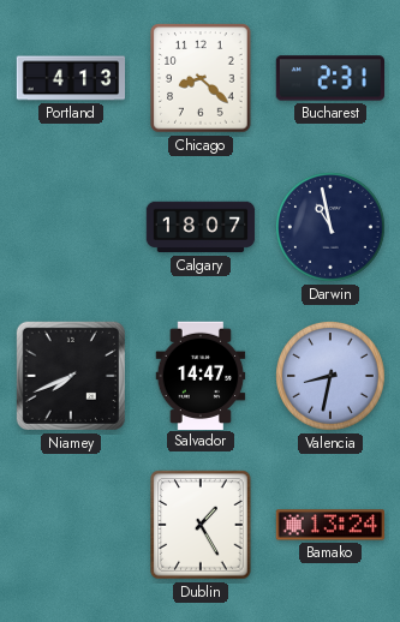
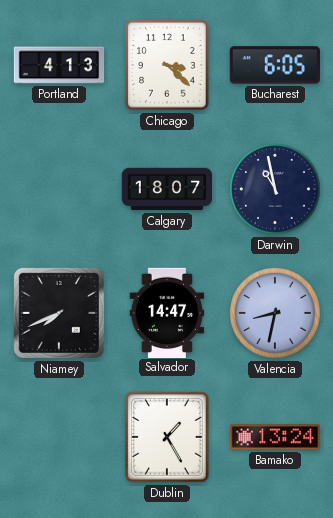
Chicago: 8:22 -> 3:22 (167, 65)
Bucharest: 2:31 -> 6:05 (274, 65)
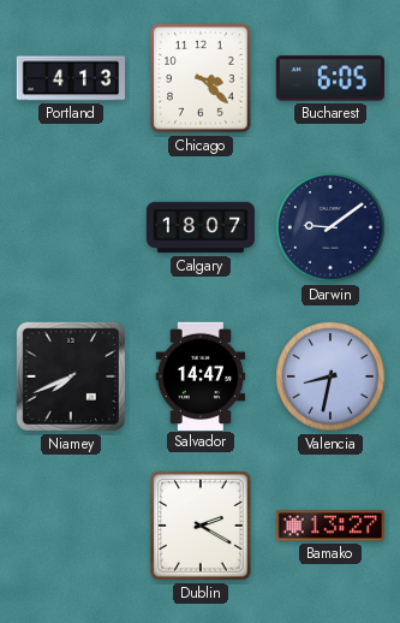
Darwin: 10:58 -> 9:09 (332, 229)
Dublin: 1:25 -> 2:20 (201, 526)
Bamako: 13:24 -> 13:27 (330, 526)
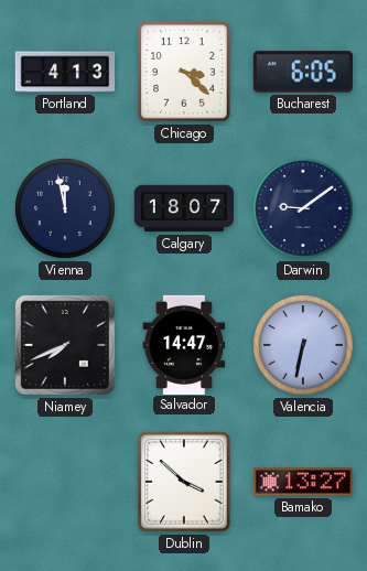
Vienna: none -> 11:58 (66, 209)
Valencia: 8:32 -> 6:32 (304, 346)
Dublin: 2:20 -> 3:52 (184, 482)
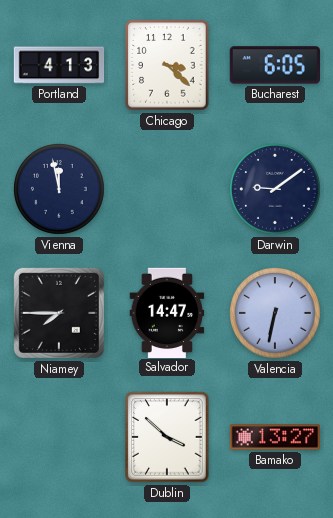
Calgary: 18:07 -> none (184, 208)
Niamey: 7:41 -> 7:45 (59, 313)
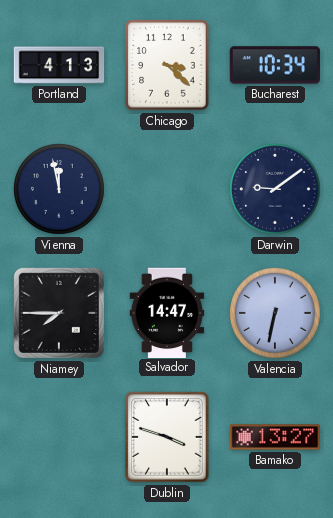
Bucharest: 6:05 -> 10:34 (274, 65)
Dublin: 3:52 -> 3:48 (167, 437)
